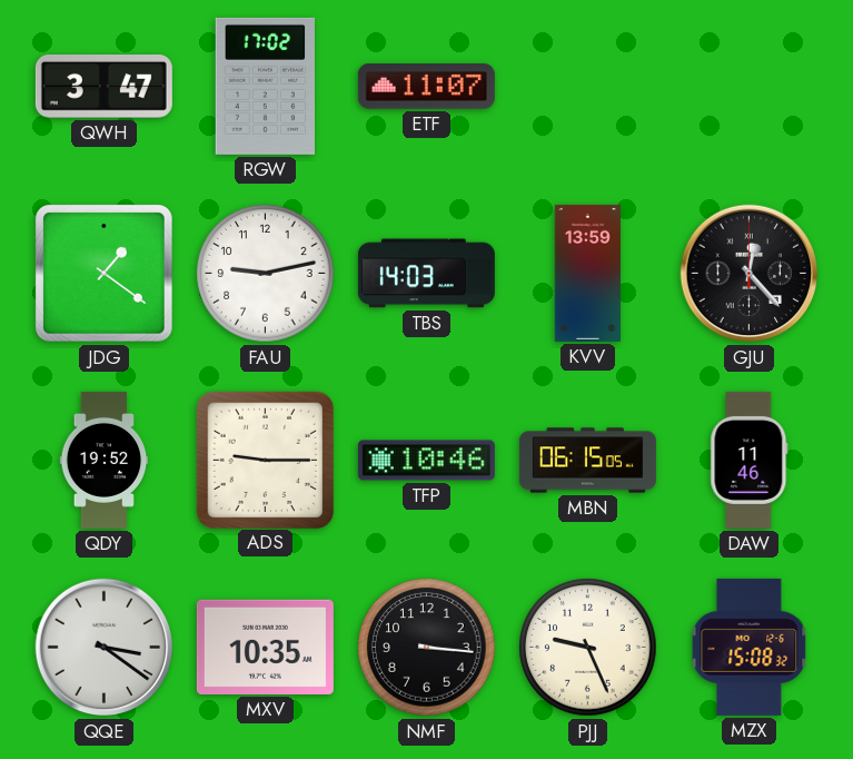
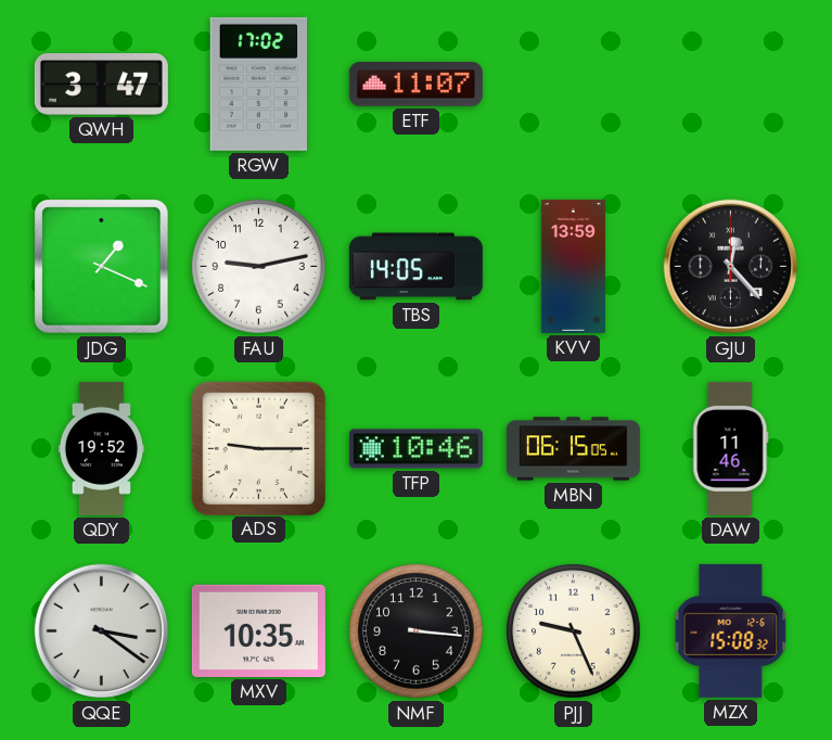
JDG: 1:21 -> 1:19 (102, 267)
TBS: 14:03 -> 14:05 (415, 267)
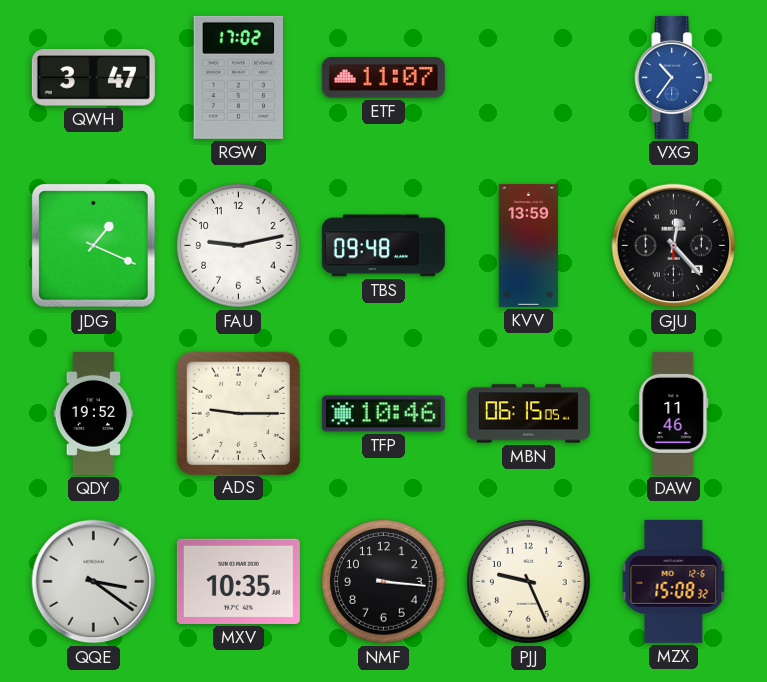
VXG: none -> 10:36 (674, 77)
TBS: 14:05 -> 09:48 (383, 246)
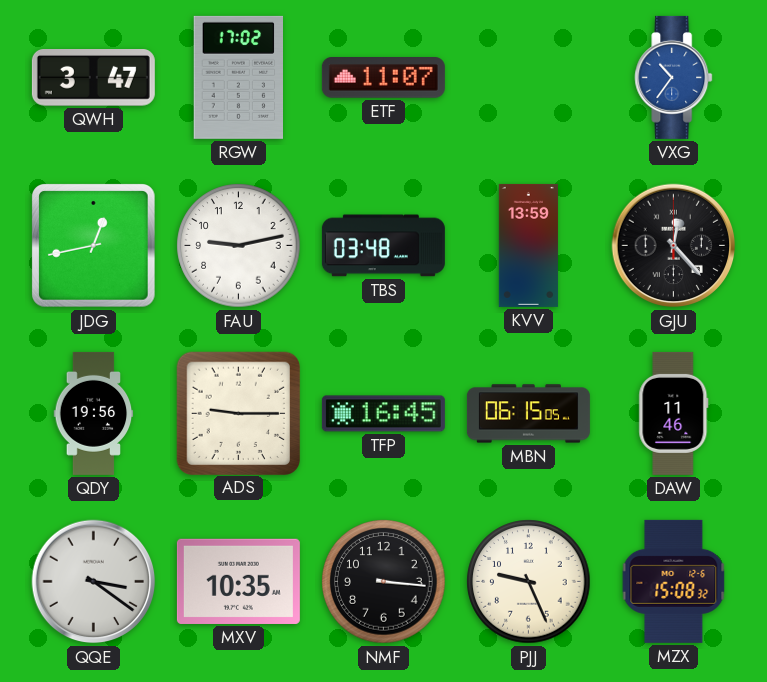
JDG: 1:19 -> 12:43 (94, 246)
TBS: 09:48 -> 03:48 (383, 246)
QDY: 19:52 -> 19:56 (94, 413)
TFP: 10:46 -> 16:45 (383, 414)
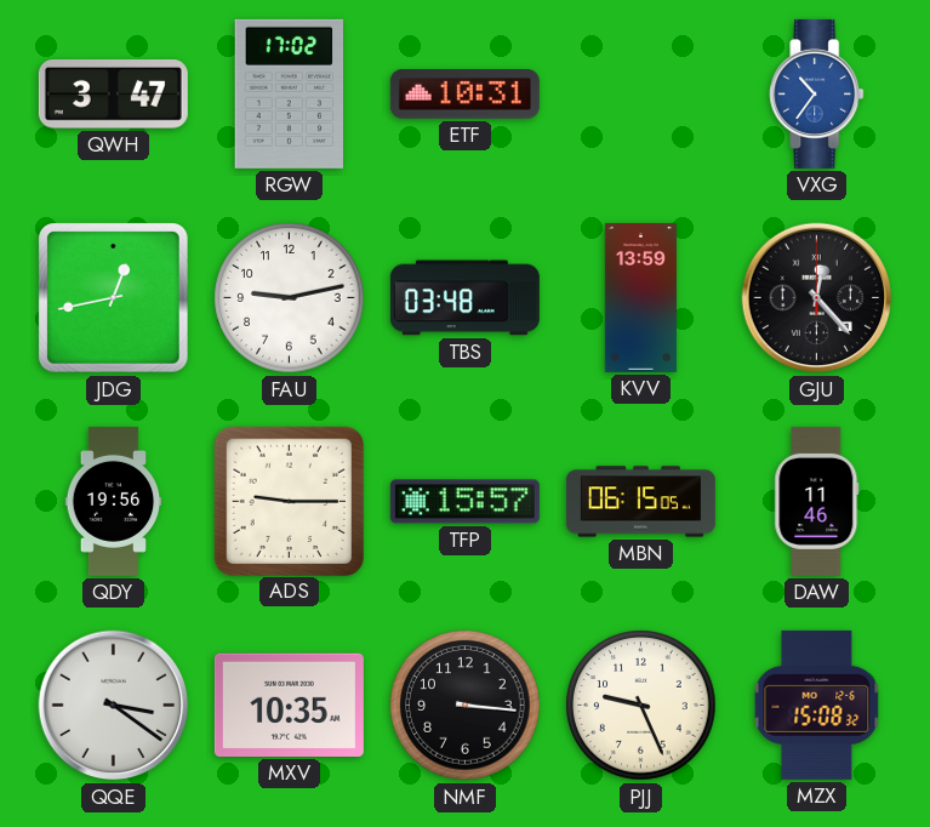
ETF: 11:07 -> 10:31 (464, 95)
TFP: 16:45 -> 15:57 (464, 502)
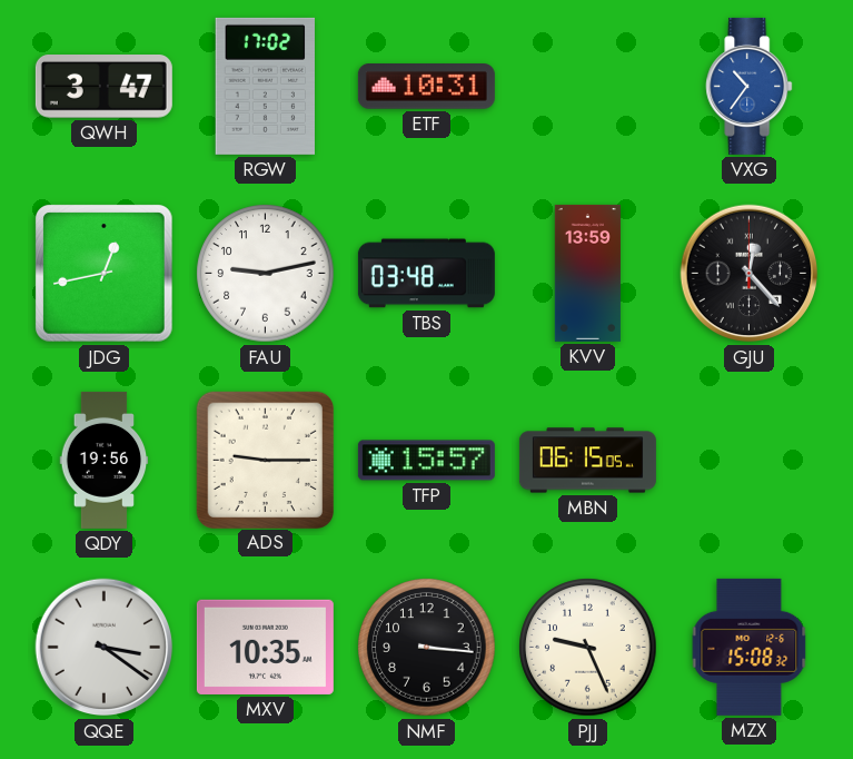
DAW: 11:46 -> none (817, 501)
